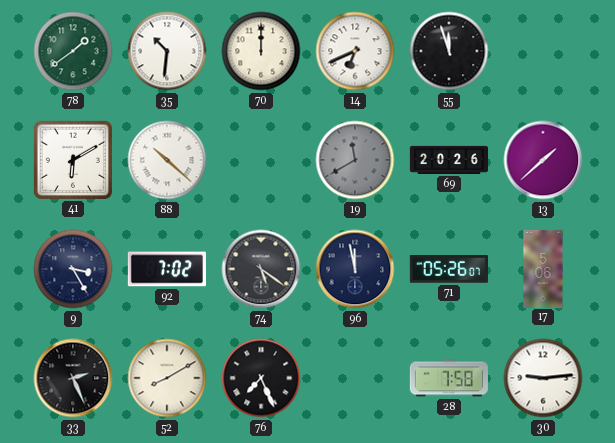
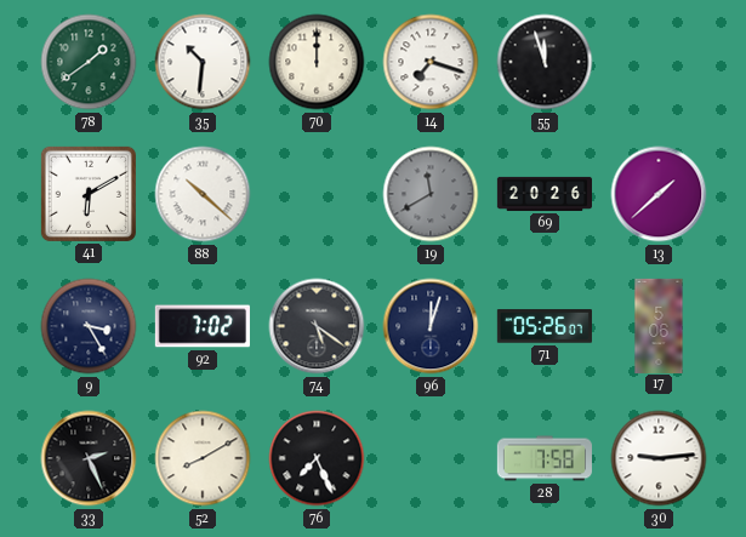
14: 6:41 -> 7:18 (431, 62)
96: 11:58 -> 12:03 (431, 326)
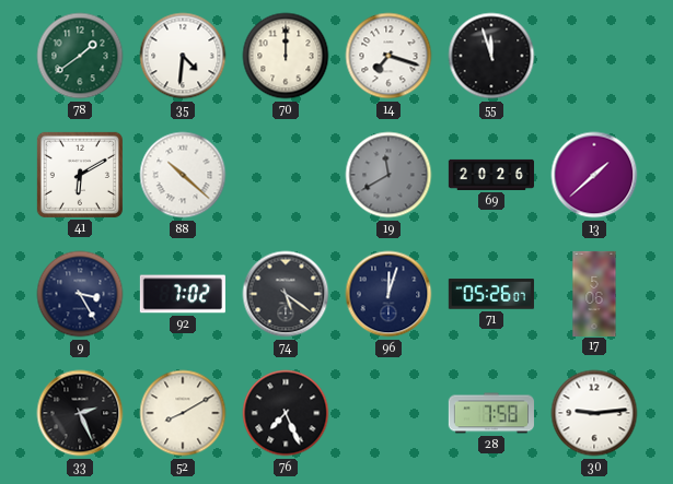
35: 10:31 -> 4:31 (183, 56)
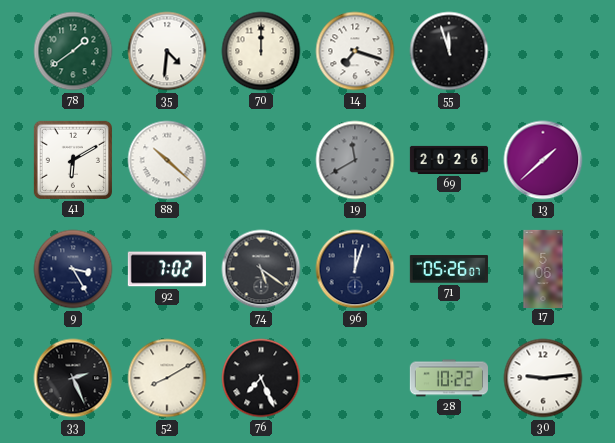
28: 7:58 -> 10:22 (449, 378)
